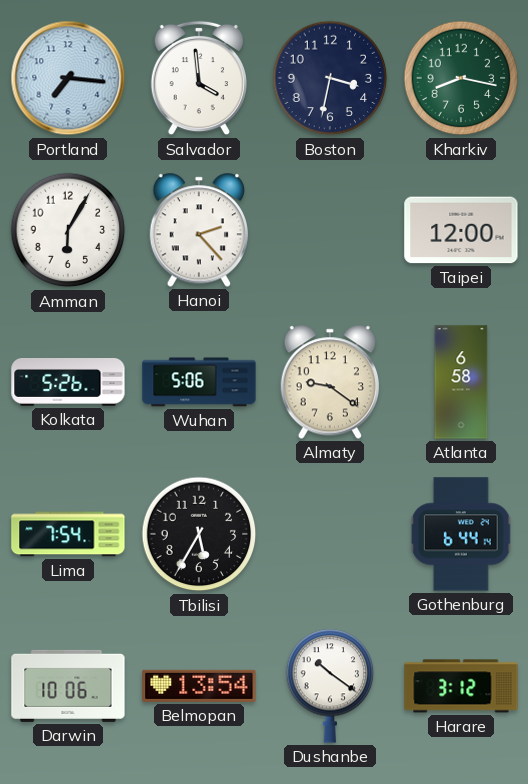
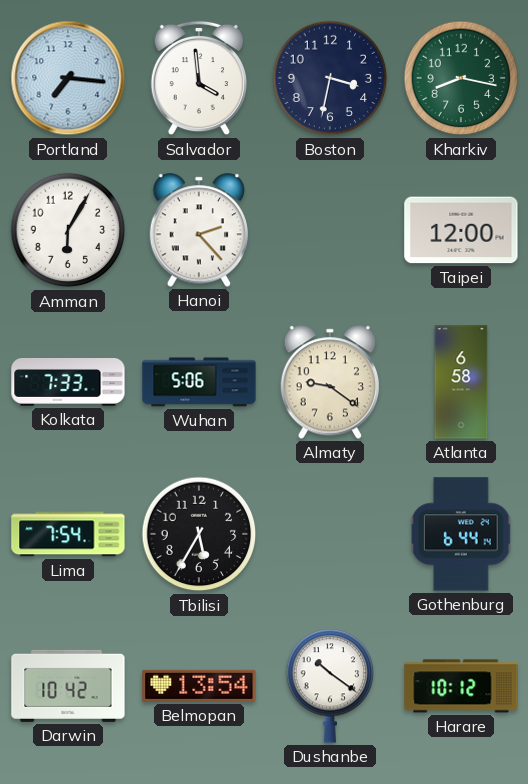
Kolkata: 5:26 -> 7:33 (68, 383)
Darwin: 10:06 -> 10:42 (68, 686)
Harare: 3:12 -> 10:12 (461, 686)
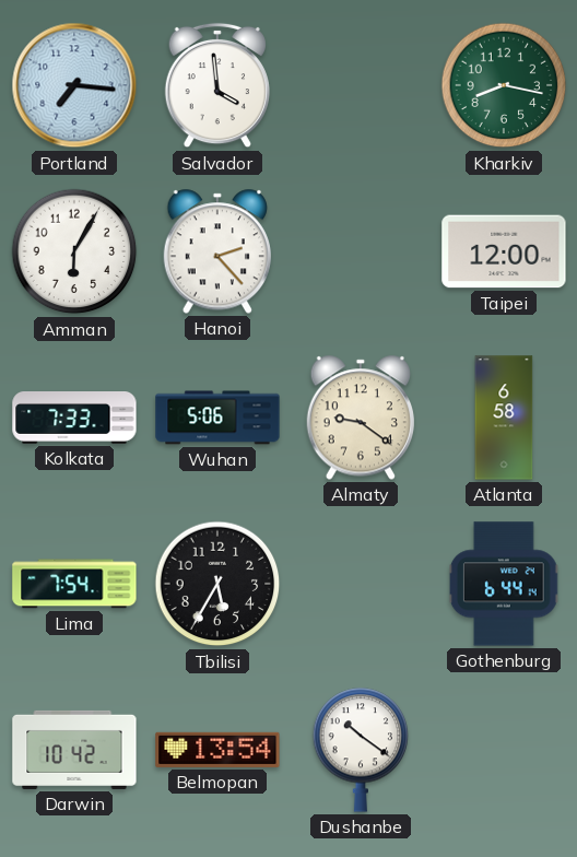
Boston: 3:32 -> none (330, 78)
Harare: 10:12 -> none (461, 686)
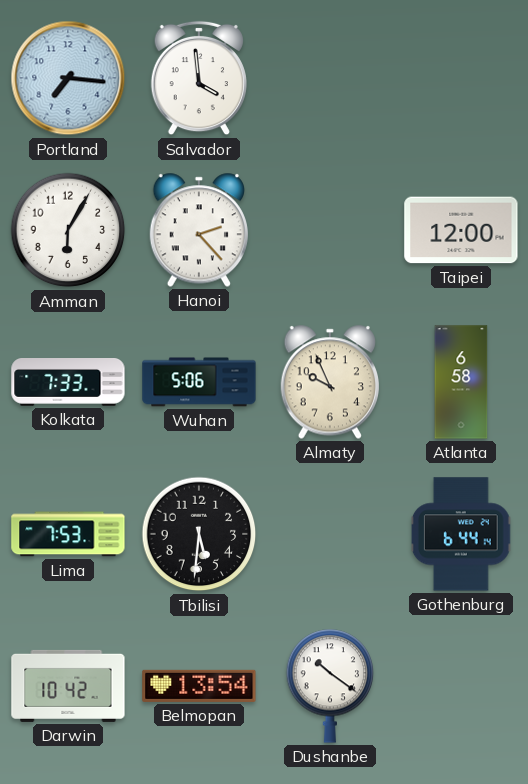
Kharkiv: 8:17 -> none (504, 85)
Almaty: 9:21 -> 9:56 (329, 382)
Lima: 7:54 -> 7:53 (68, 534)
Tbilisi: 5:35 -> 5:31 (199, 534)
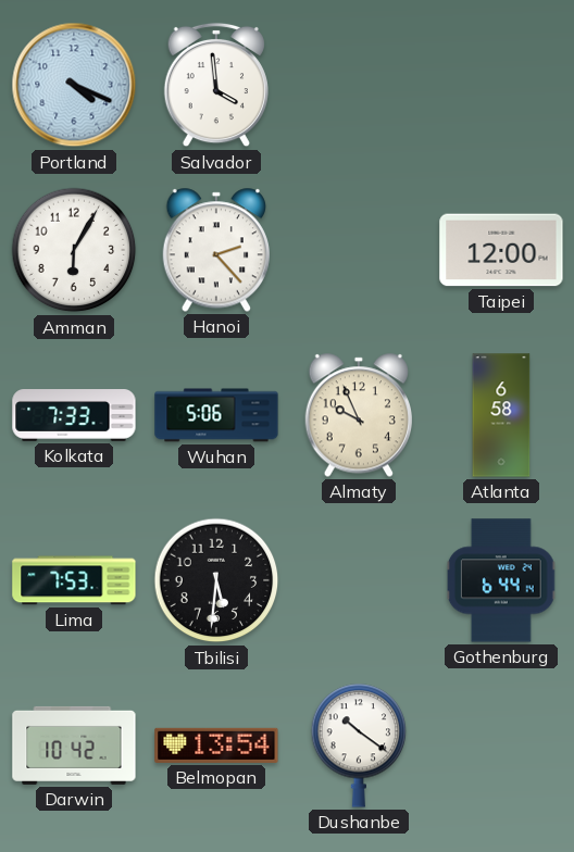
Portland: 7:16 -> 4:19 (74, 85)
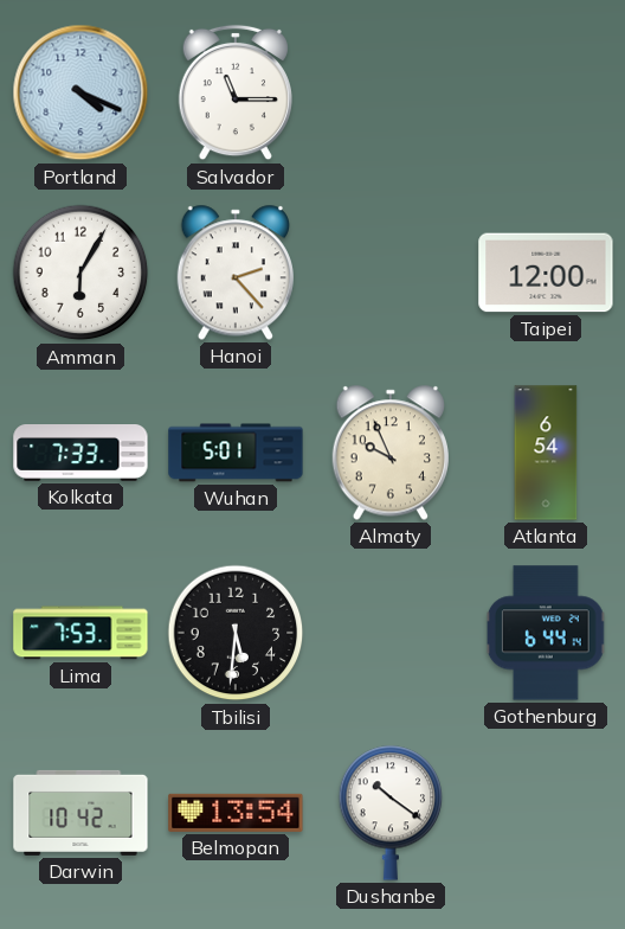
Salvador: 3:59 -> 11:15 (236, 92)
Wuhan: 5:06 -> 5:01 (236, 453)
Atlanta: 6:58 -> 6:54 (546, 453)
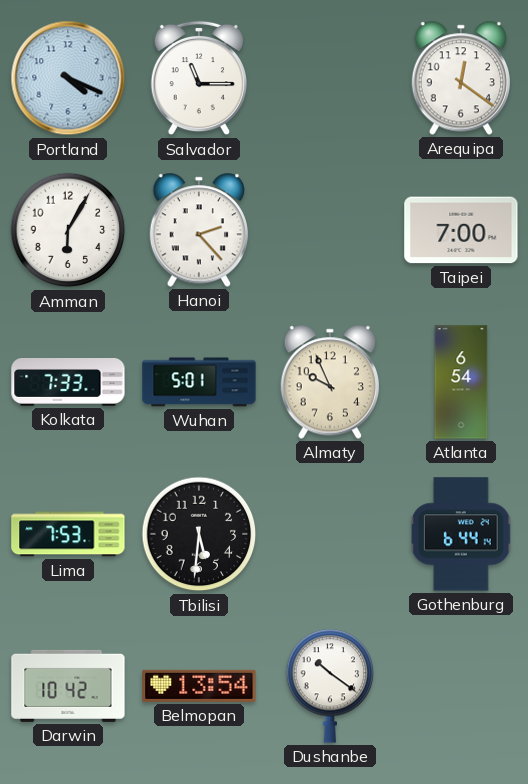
Arequipa: none -> 12:21 (460, 78)
Taipei: 12:00 -> 7:00 (461, 230)
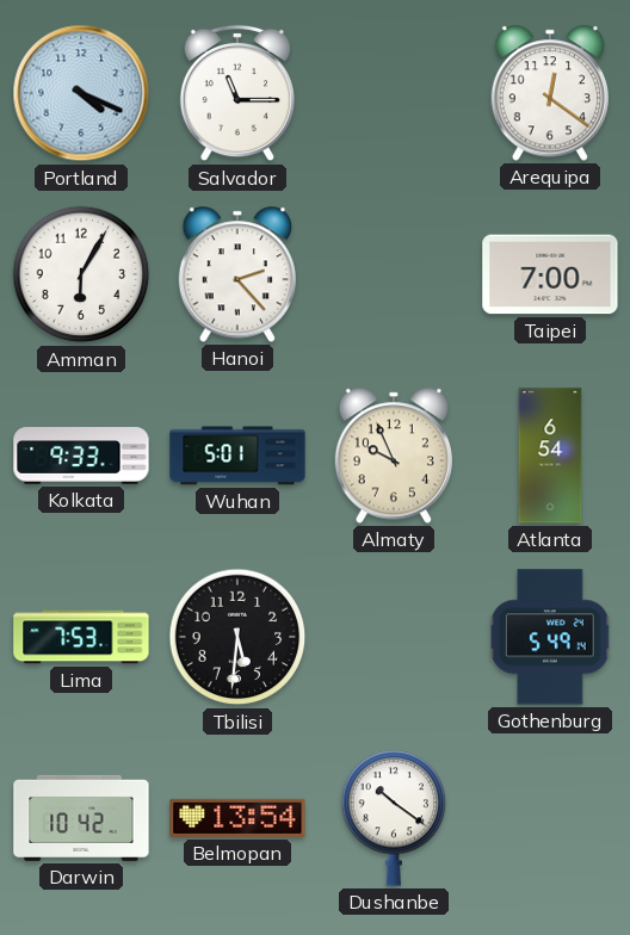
Kolkata: 7:33 -> 9:33 (81, 457)
Gothenburg: 6:44 -> 5:49 (550, 637)
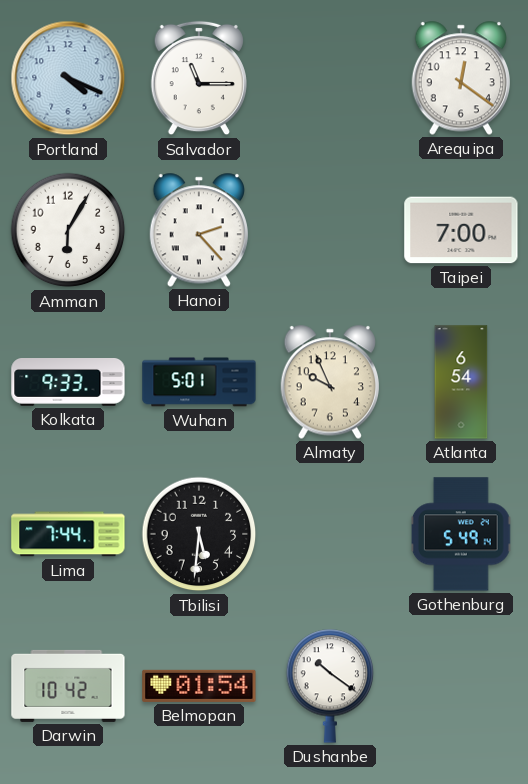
Lima: 7:53 -> 7:44 (68, 534)
Belmopan: 13:54 -> 01:54 (199, 686)
